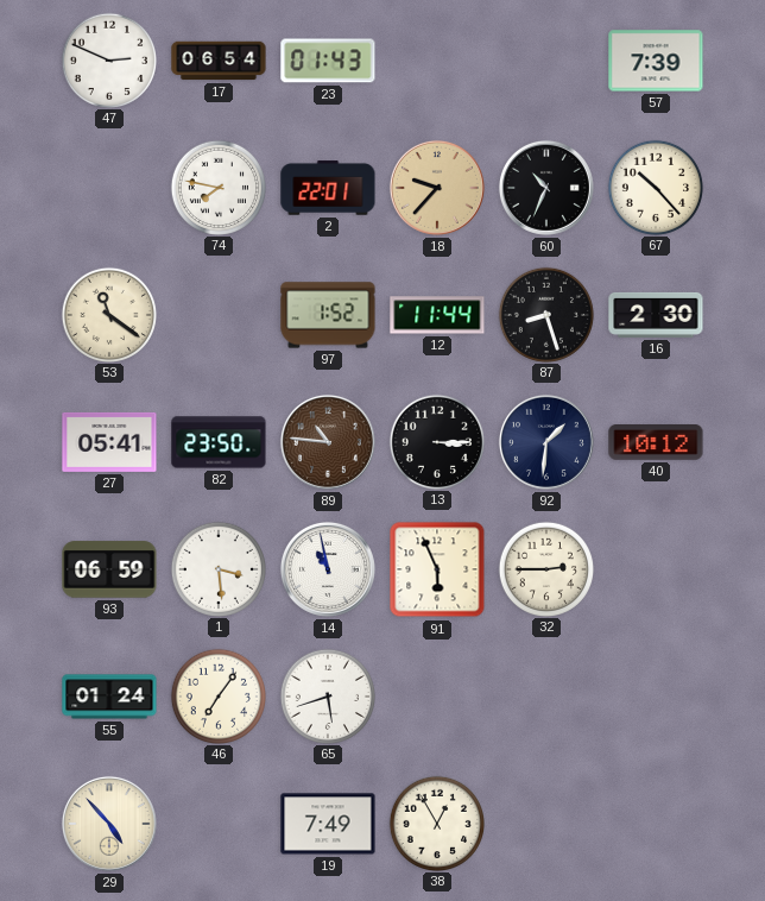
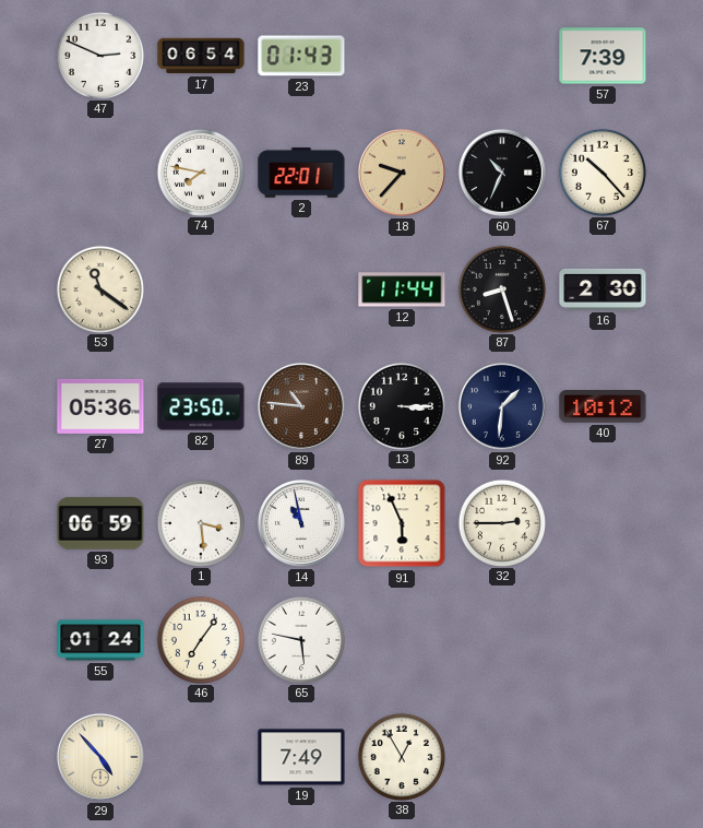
97: 1:52 -> none (328, 315)
27: 05:41 -> 05:36 (100, 406)
65: 5:42 -> 5:47 (300, 639)
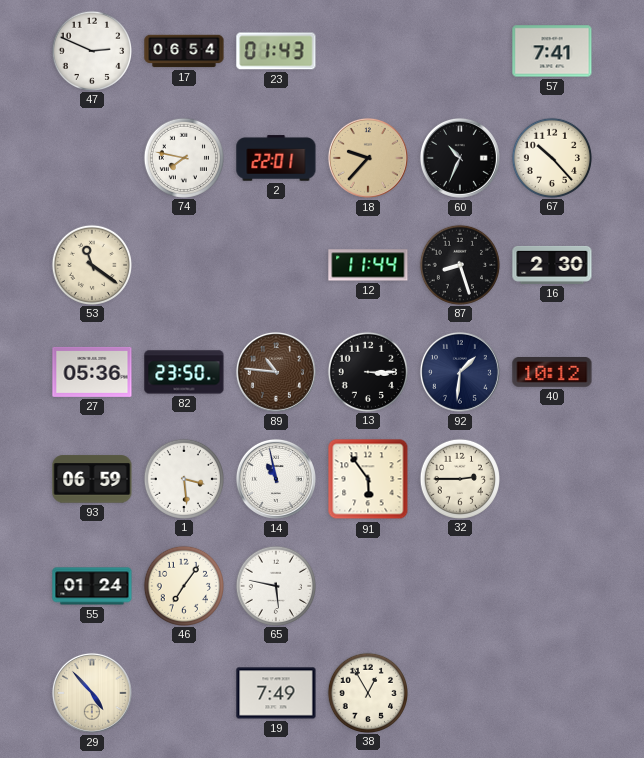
57: 7:39 -> 7:41 (552, 51)
91: 5:56 -> 5:54 (368, 479)
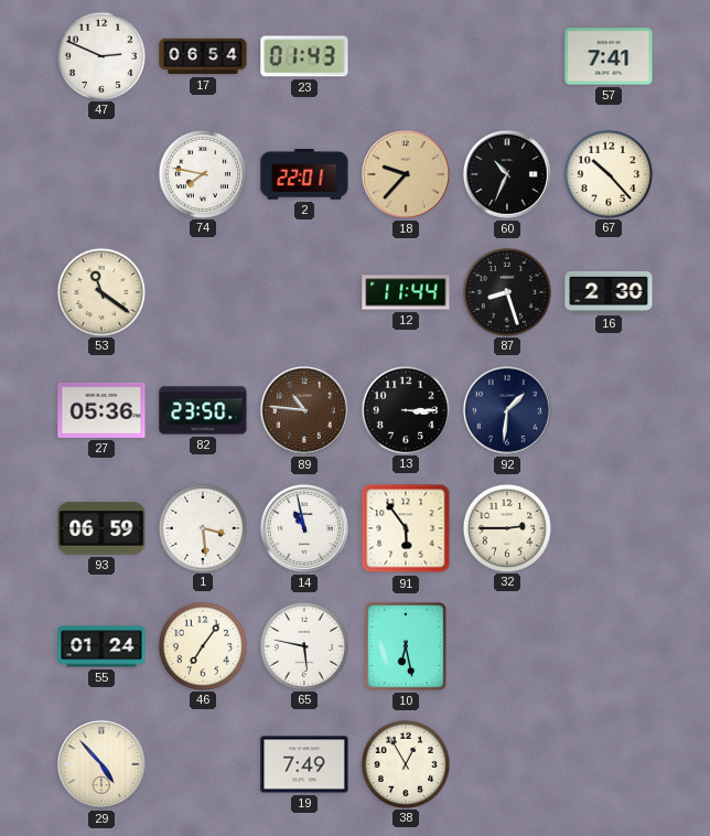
40: 10:12 -> none (552, 373)
10: none -> 6:28 (406, 646)
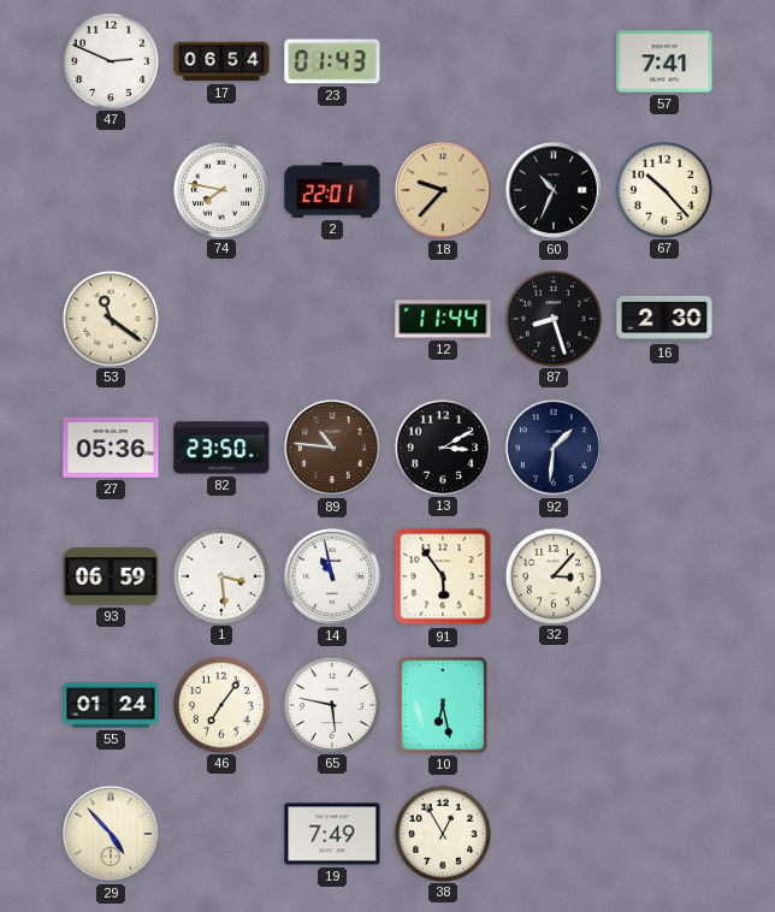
13: 3:15 -> 3:10 (442, 446)
32: 2:45 -> 3:07 (552, 575)
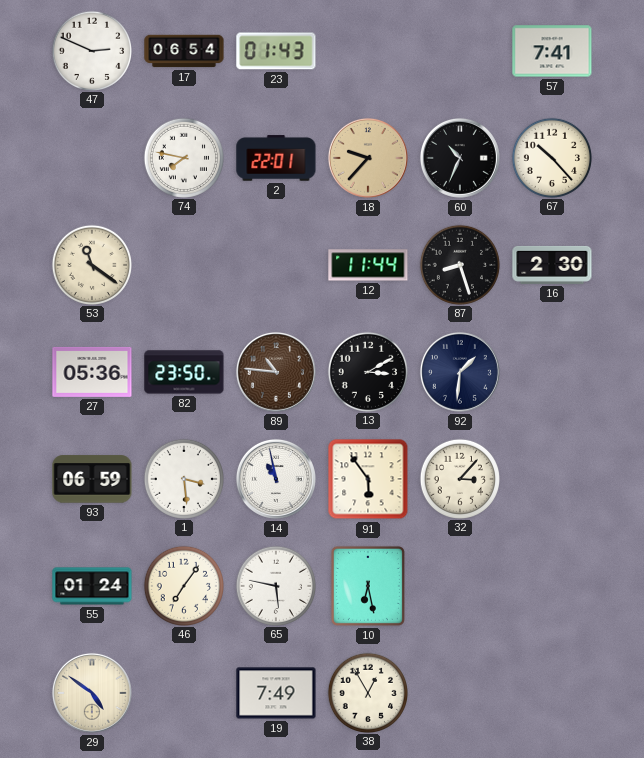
29: 4:53 -> 4:51 (92, 693)
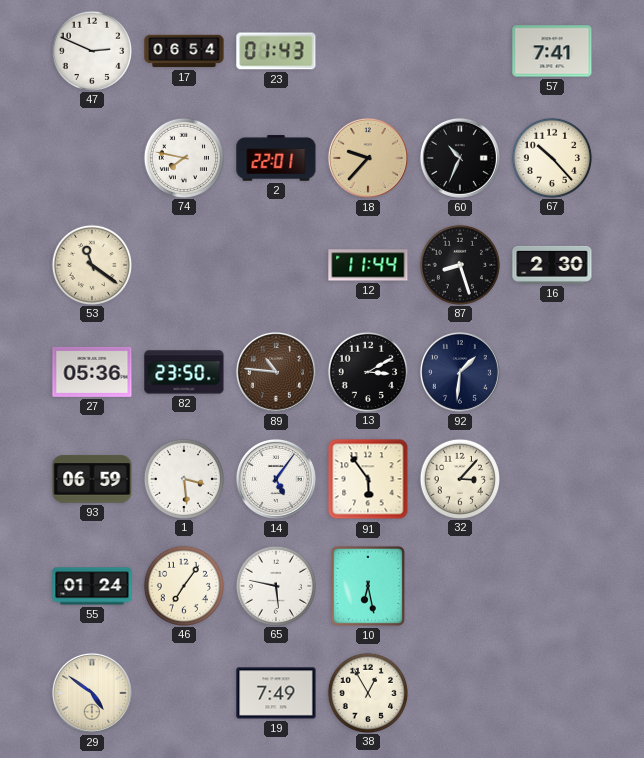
14: 10:58 -> 5:06 (276, 479)
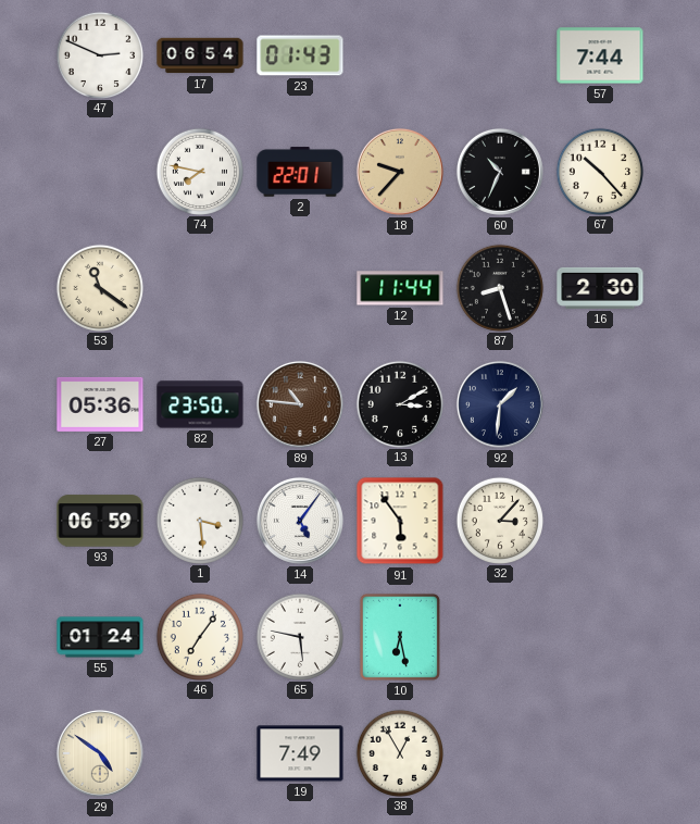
57: 7:41 -> 7:44 (600, 55)
